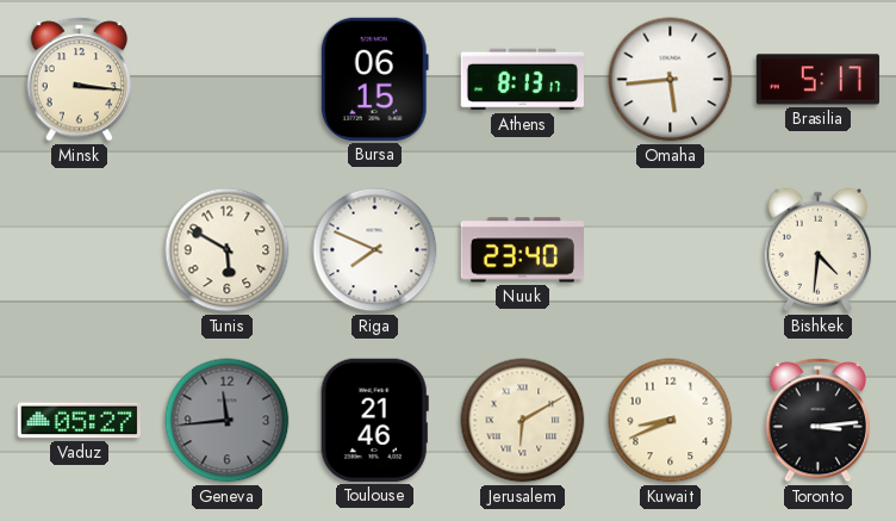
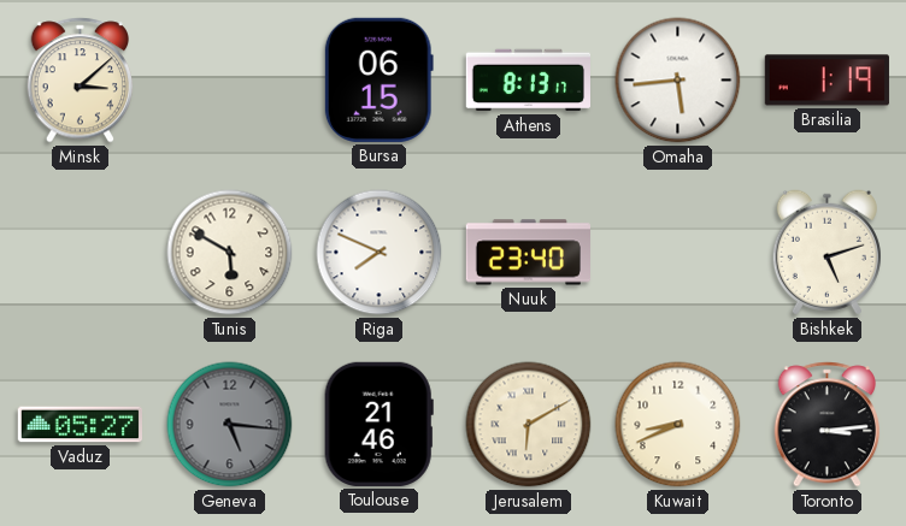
Minsk: 3:16 -> 3:08 (81, 81)
Brasilia: 5:17 -> 1:19 (826, 81)
Bishkek: 4:31 -> 5:12 (826, 253)
Geneva: 11:44 -> 5:16 (230, 425)
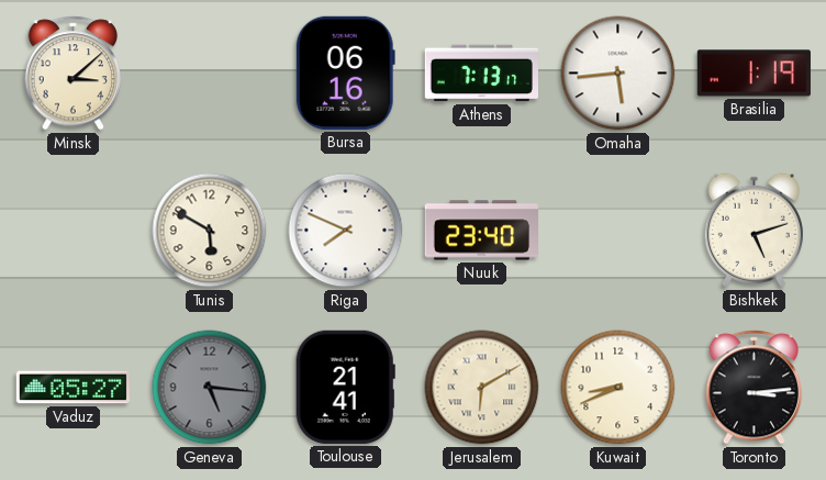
Bursa: 06:15 -> 06:16 (345, 72)
Athens: 8:13 -> 7:13 (481, 74)
Toulouse: 21:46 -> 21:41 (345, 387)
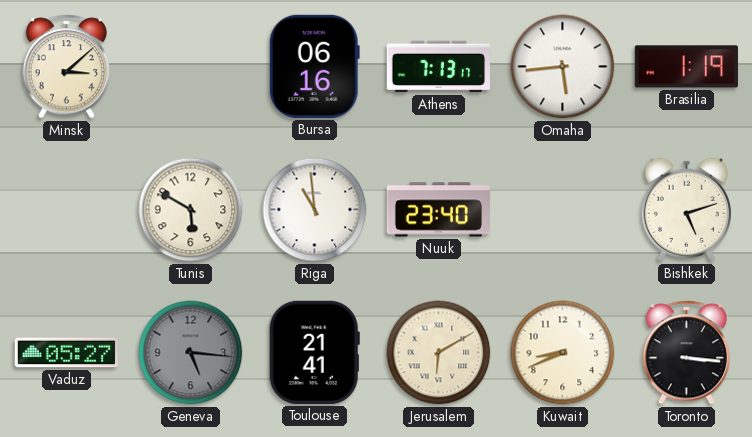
Riga: 7:49 -> 10:59 (315, 210)
Toronto: 3:14 -> 3:16 (687, 353)
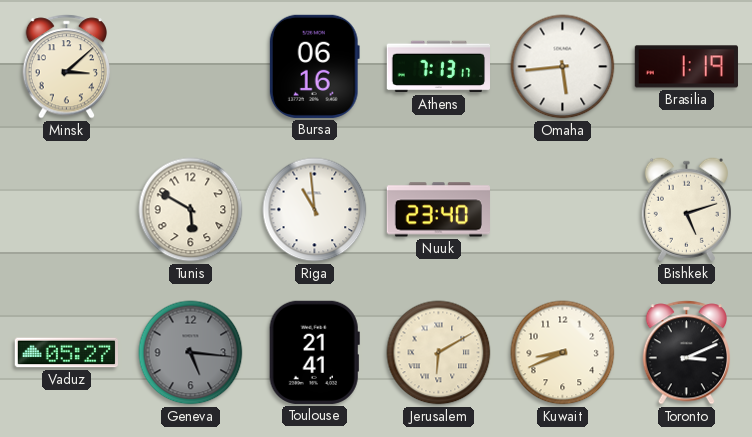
Toronto: 3:16 -> 3:11 (687, 353)
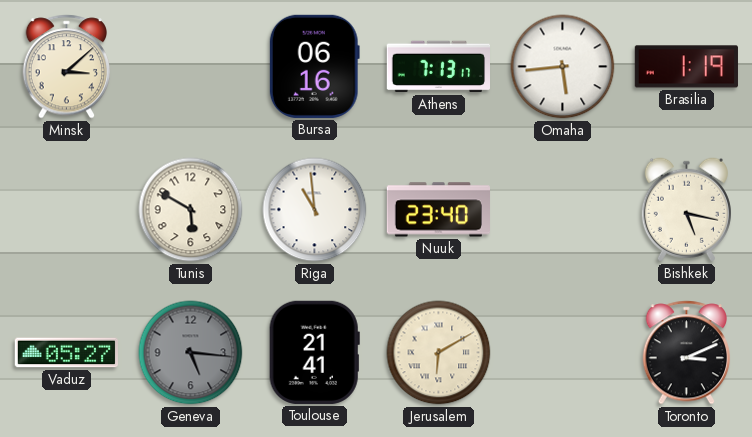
Bishkek: 5:12 -> 5:17 (686, 210)
Kuwait: 8:41 -> none (563, 353)
